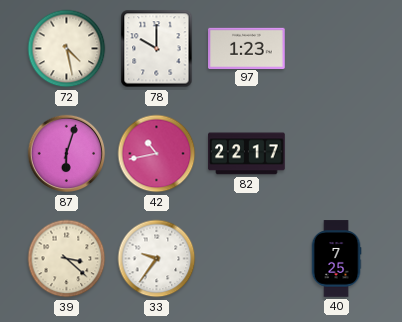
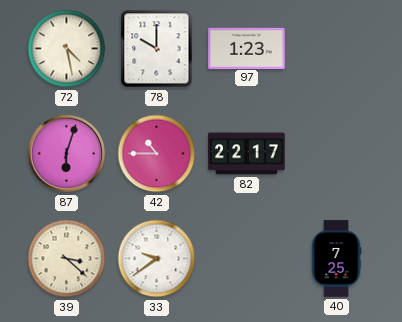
42: 10:43 -> 10:45 (157, 154)
33: 9:36 -> 9:39 (157, 259)
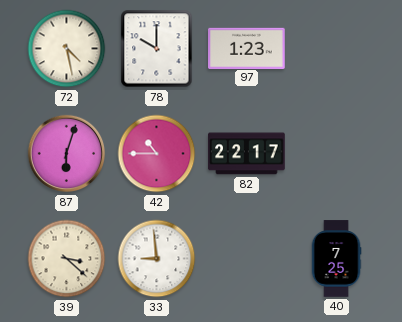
33: 9:39 -> 8:59 (157, 259)
